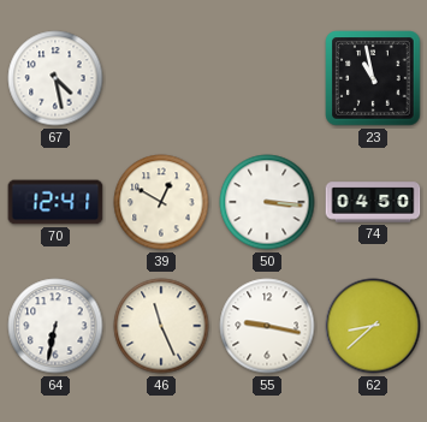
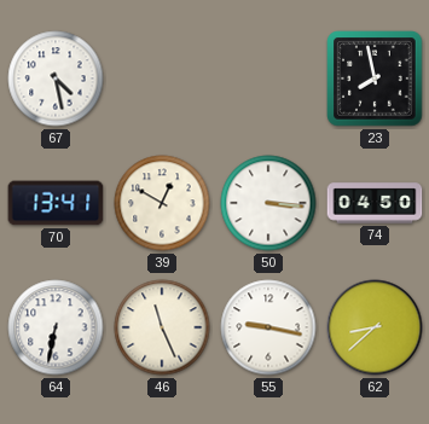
23: 10:58 -> 7:58 (375, 79)
70: 12:41 -> 13:41 (56, 203)
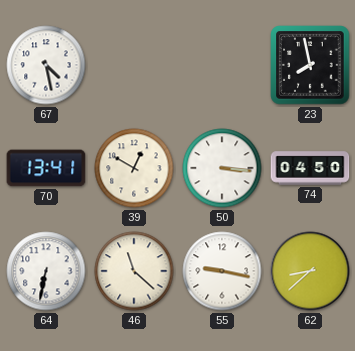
46: 11:26 -> 11:22 (134, 271)
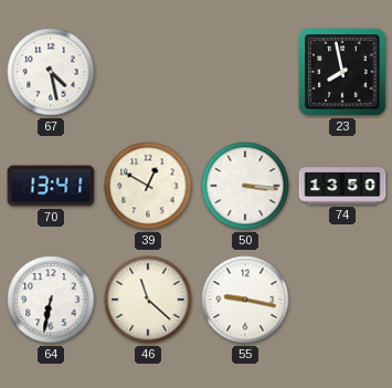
74: 04:50 -> 13:50 (342, 186)
62: 8:38 -> none (310, 271)
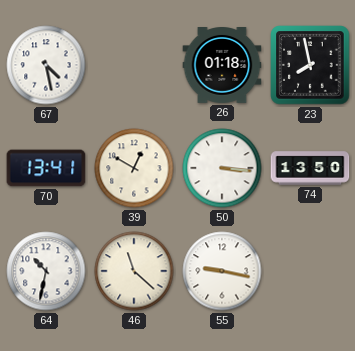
26: none -> 01:18 (222, 66)
64: 6:32 -> 10:32 (46, 271)
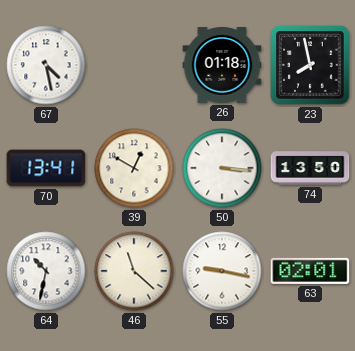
63: none -> 02:01 (310, 271)
